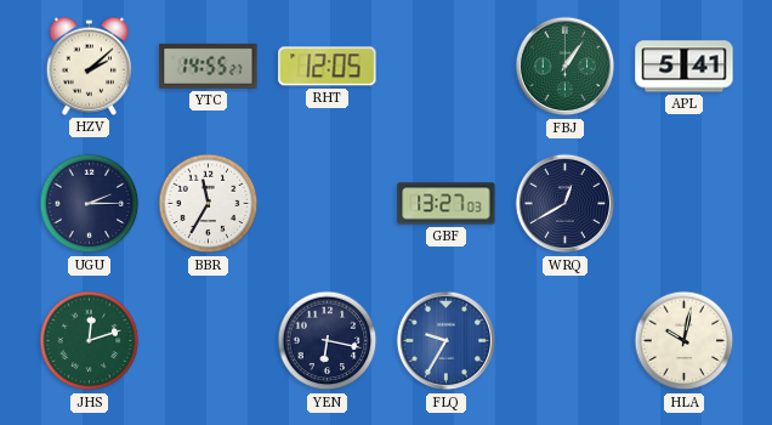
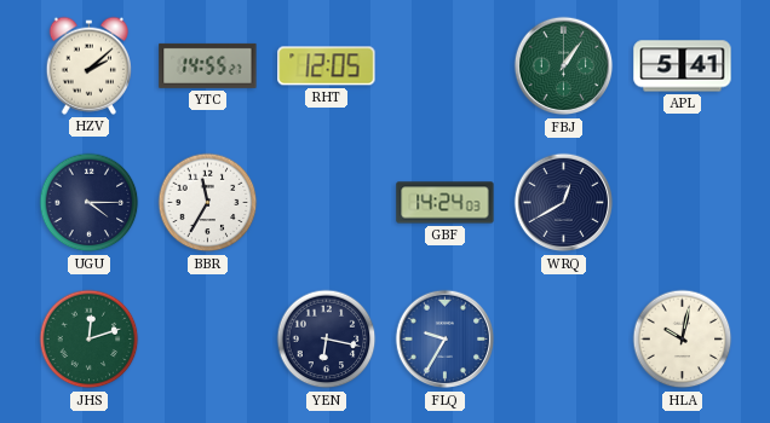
UGU: 2:15 -> 4:15 (90, 203)
GBF: 13:27 -> 14:24 (446, 203)
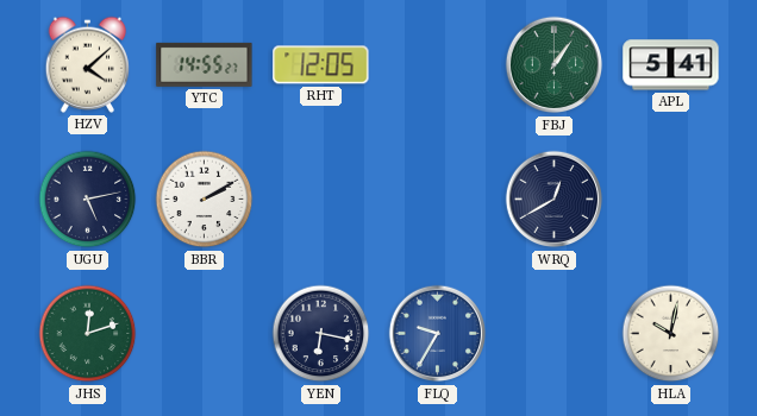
HZV: 2:08 -> 4:08 (87, 64)
UGU: 4:15 -> 5:13 (88, 200)
BBR: 11:35 -> 2:10 (205, 200)
GBF: 14:24 -> none (446, 203)
